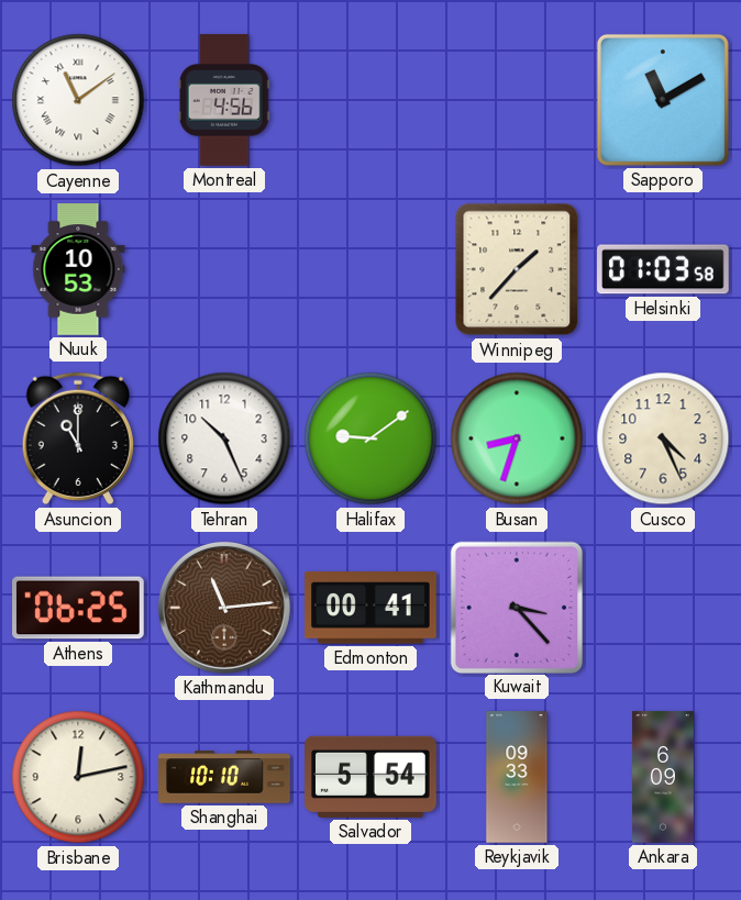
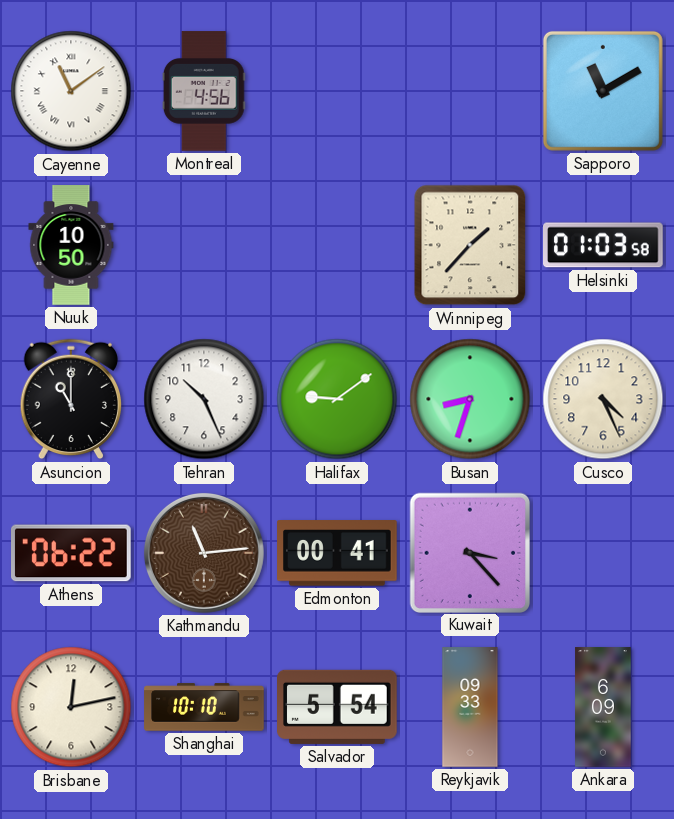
Nuuk: 10:53 -> 10:50 (71, 245)
Athens: 06:25 -> 06:22 (72, 553)
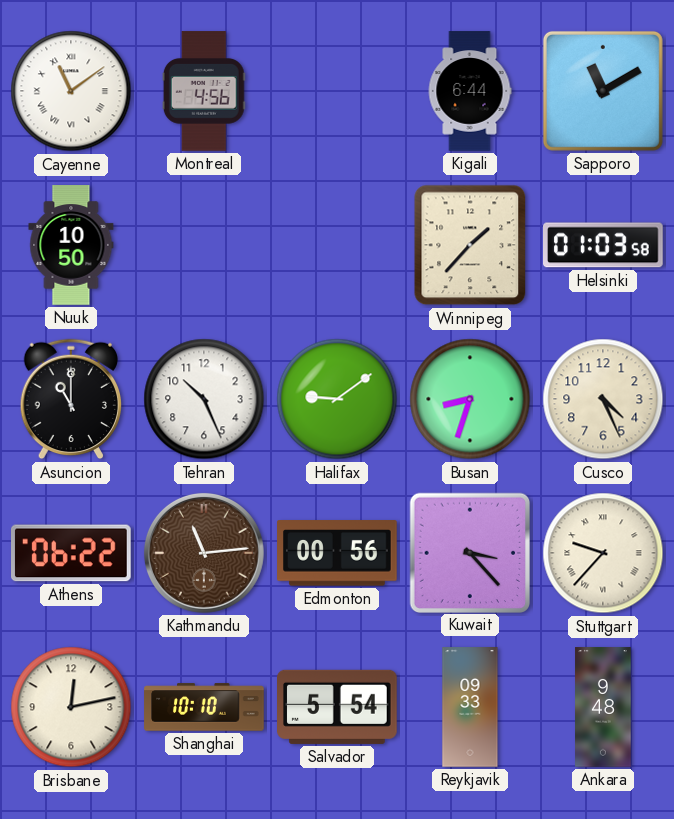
Kigali: none -> 6:44 (470, 91)
Edmonton: 00:41 -> 00:56 (337, 553)
Stuttgart: none -> 9:37 (603, 553)
Ankara: 6:09 -> 9:48 (603, 707)
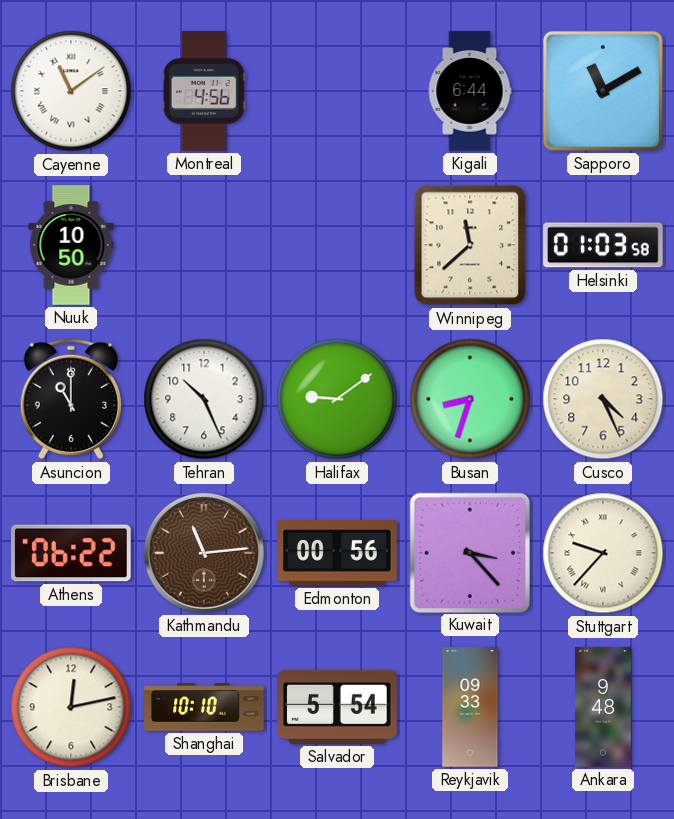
Winnipeg: 1:37 -> 11:38 (470, 245)
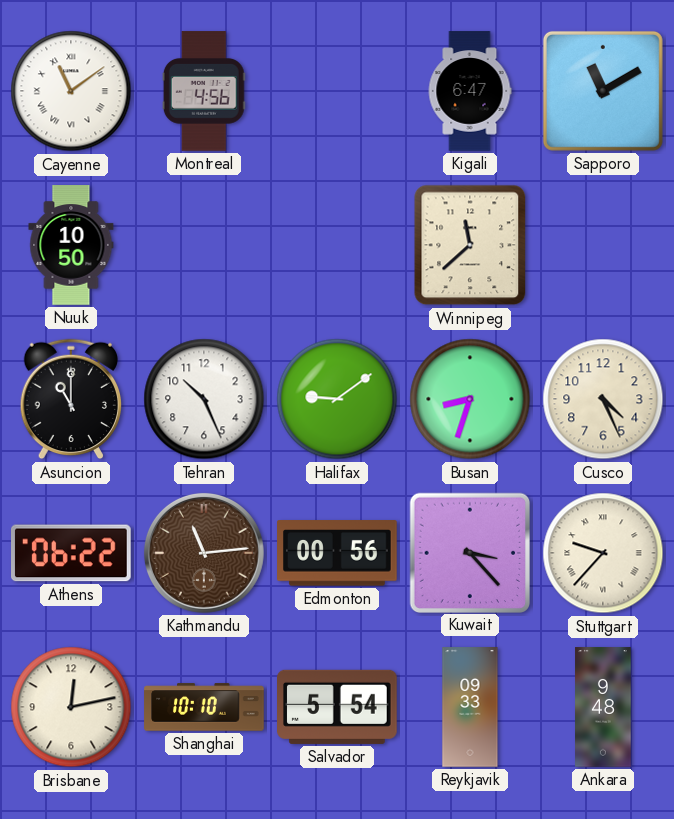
Kigali: 6:44 -> 6:47 (470, 91)
Helsinki: 01:03 -> none (603, 245)
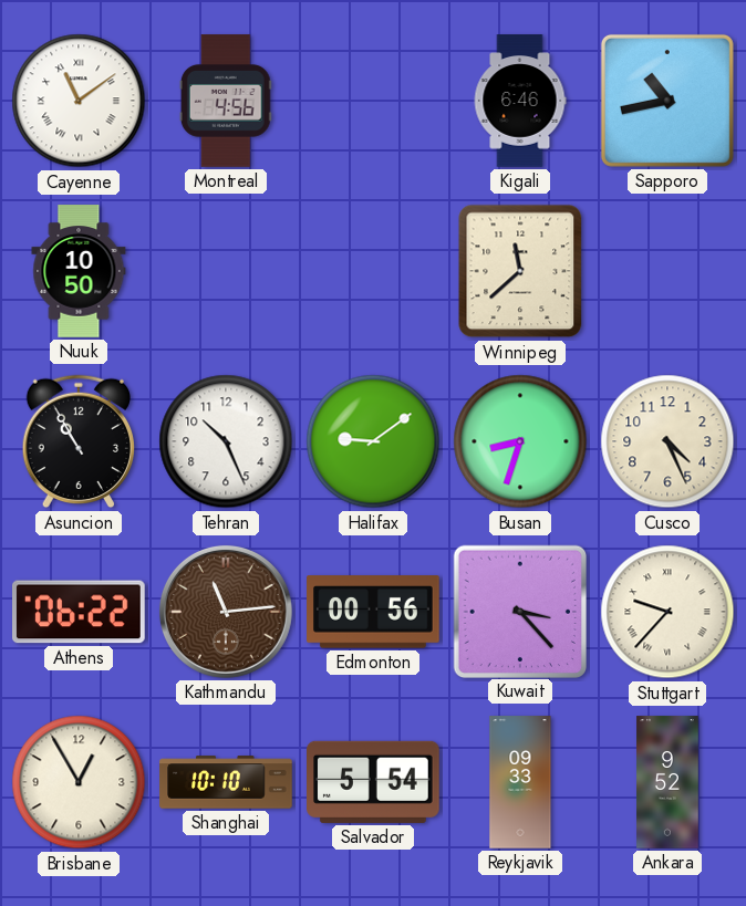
Kigali: 6:47 -> 6:46 (520, 101)
Sapporo: 11:10 -> 10:43 (667, 101)
Asuncion: 11:00 -> 10:55 (77, 441)
Brisbane: 12:13 -> 12:55 (79, 782)
Ankara: 9:48 -> 9:52 (667, 782)
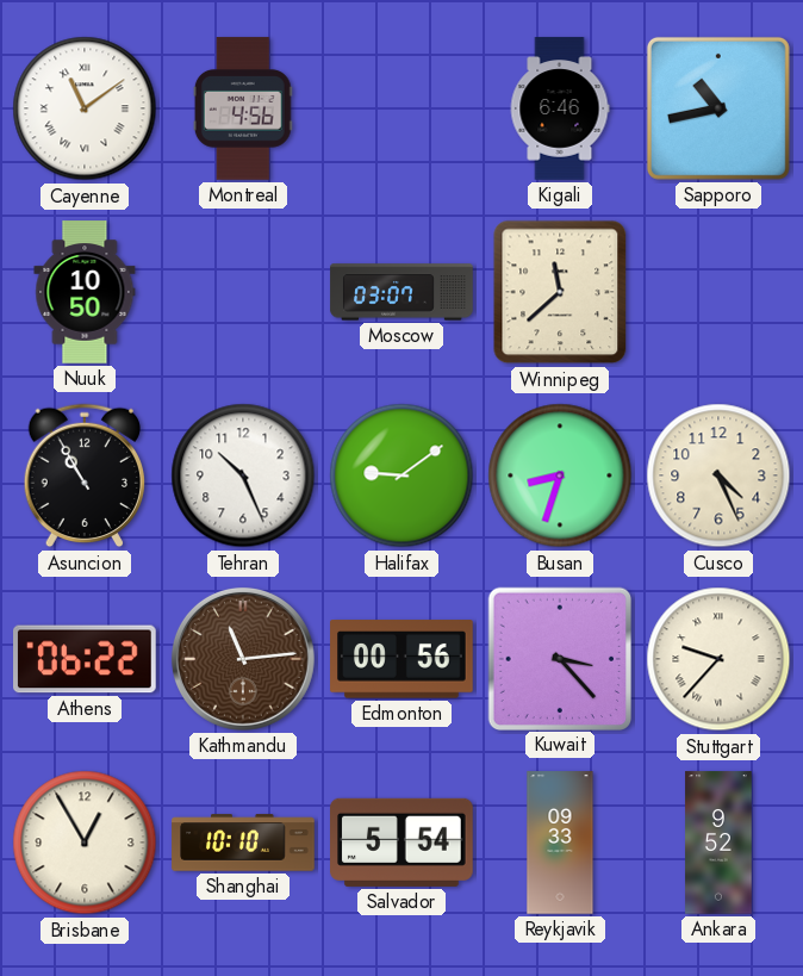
Moscow: none -> 03:07 (401, 292)
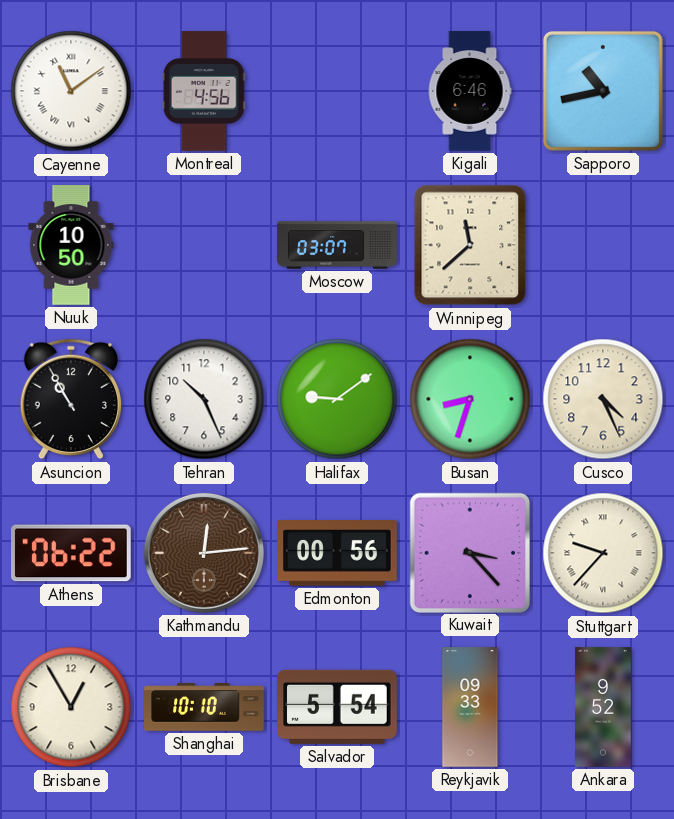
Kathmandu: 11:14 -> 12:14 (204, 553)
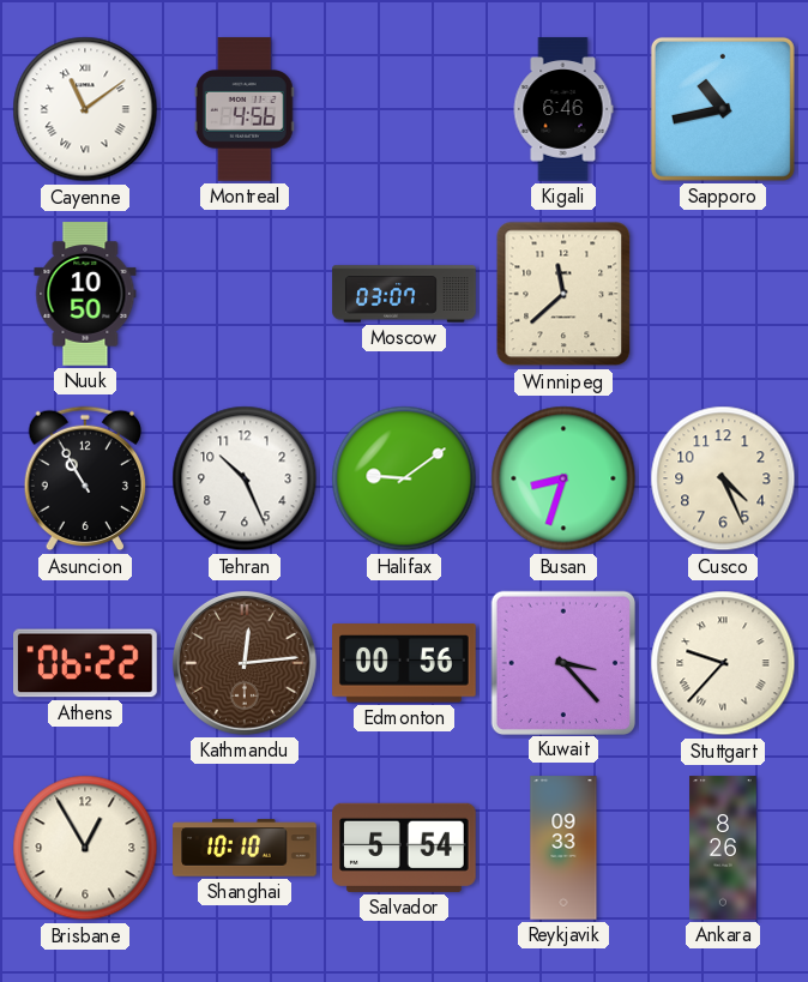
Ankara: 9:52 -> 8:26 (723, 848)
